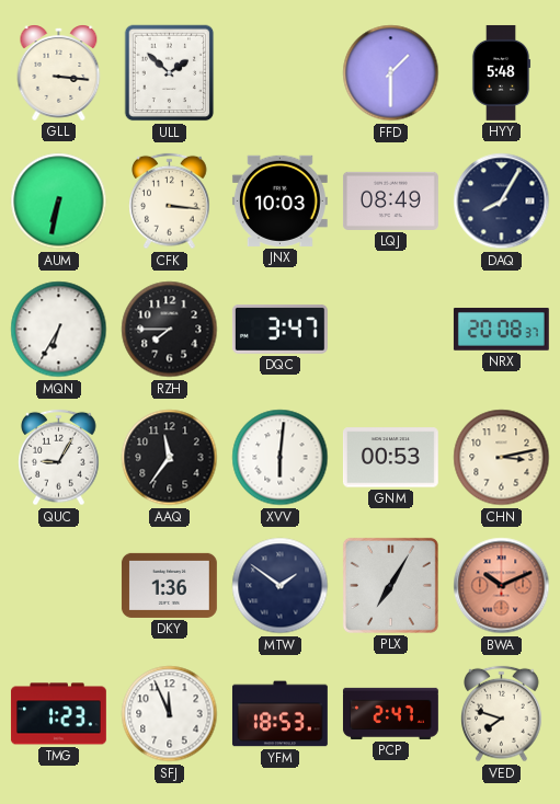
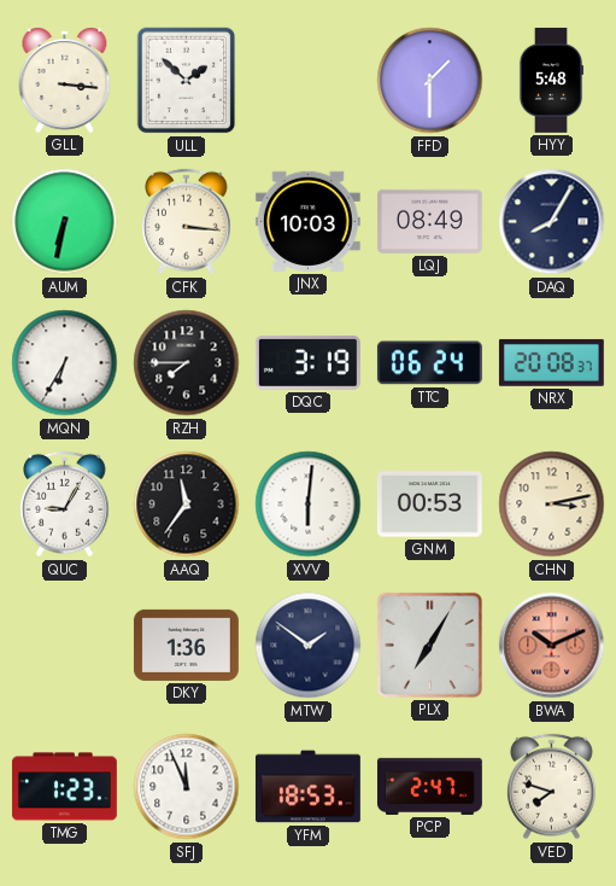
DQC: 3:47 -> 3:19 (307, 363)
TTC: none -> 06:24 (429, 363)
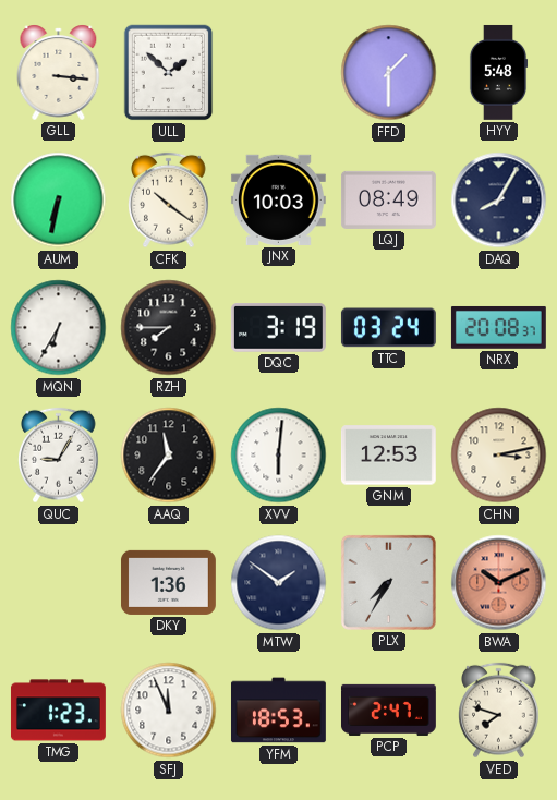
CFK: 3:16 -> 10:21 (169, 201)
TTC: 06:24 -> 03:24 (388, 328)
GNM: 00:53 -> 12:53 (388, 456)
PLX: 7:05 -> 7:35 (388, 582)
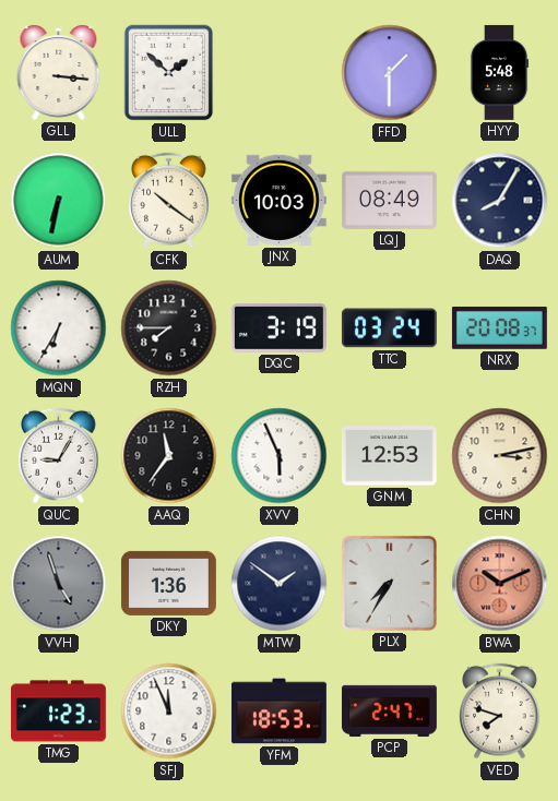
XVV: 6:01 -> 5:56 (280, 456)
VVH: none -> 4:57 (59, 584)
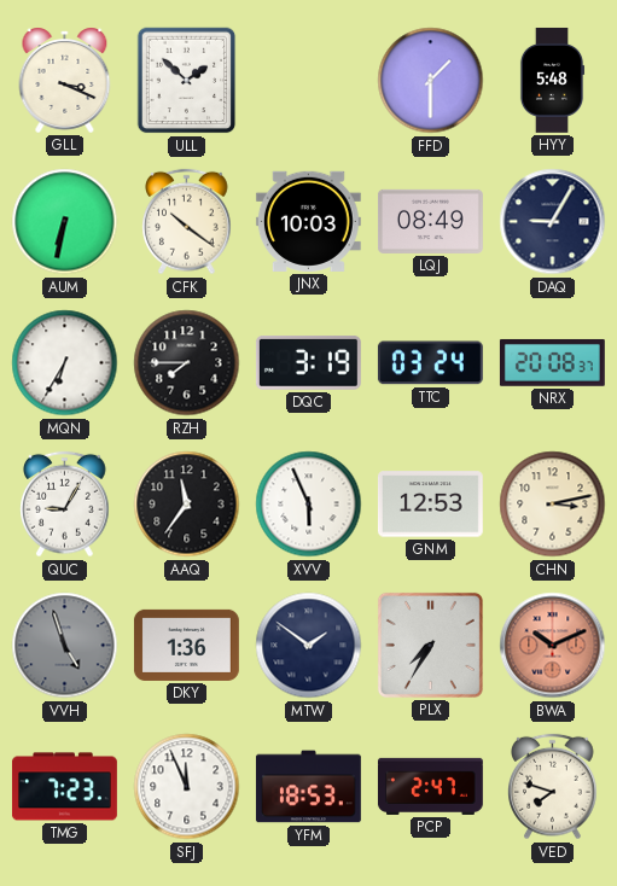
GLL: 3:16 -> 3:19 (65, 80)
DAQ: 8:05 -> 9:05 (553, 222)
TMG: 1:23 -> 7:23 (64, 787)
